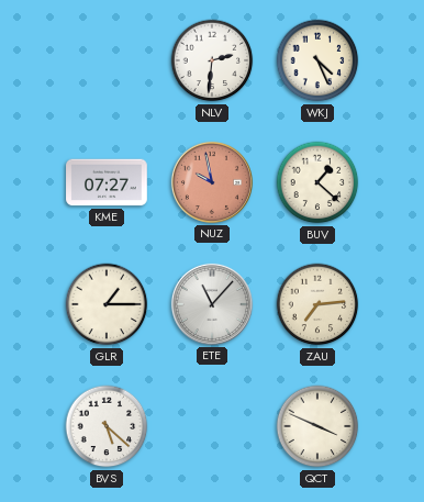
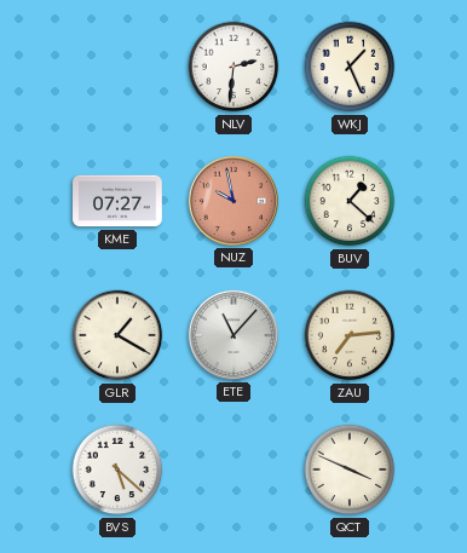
WKJ: 4:26 -> 1:26 (350, 67)
GLR: 1:15 -> 1:20 (117, 335)
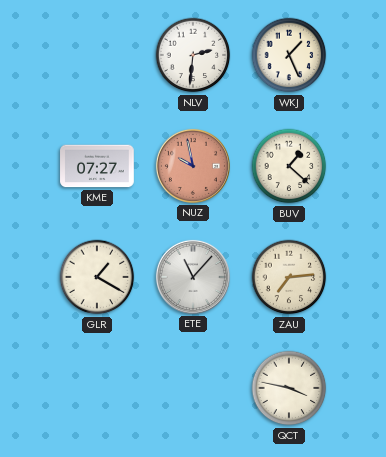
BVS: 5:22 -> none (117, 470)
QCT: 3:49 -> 3:47 (289, 388)
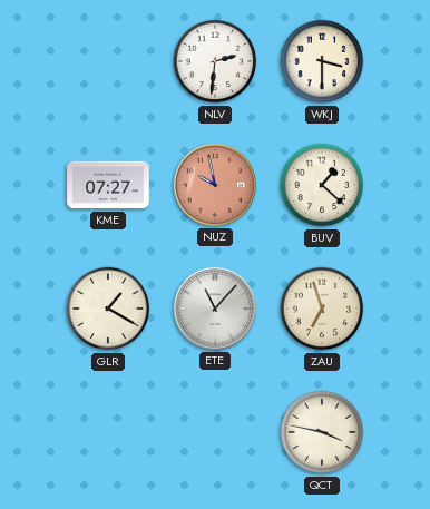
WKJ: 1:26 -> 3:30 (322, 61)
ZAU: 7:14 -> 6:57 (322, 309)
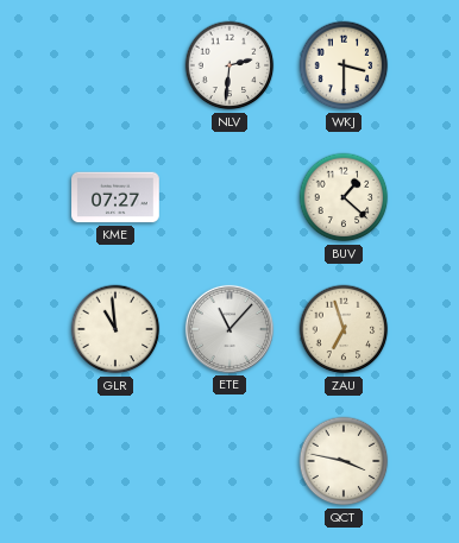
NUZ: 9:58 -> none (215, 185)
GLR: 1:20 -> 10:59 (115, 329)
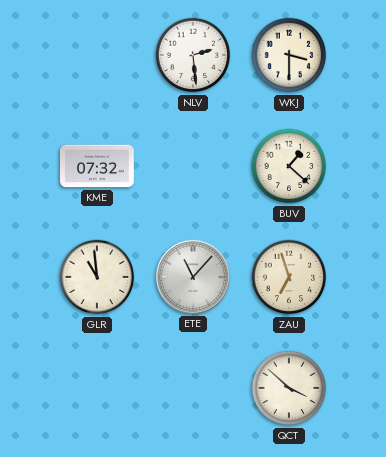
NLV: 2:31 -> 2:29 (193, 55)
KME: 07:27 -> 07:32 (97, 166)
QCT: 3:47 -> 3:52 (289, 388)
